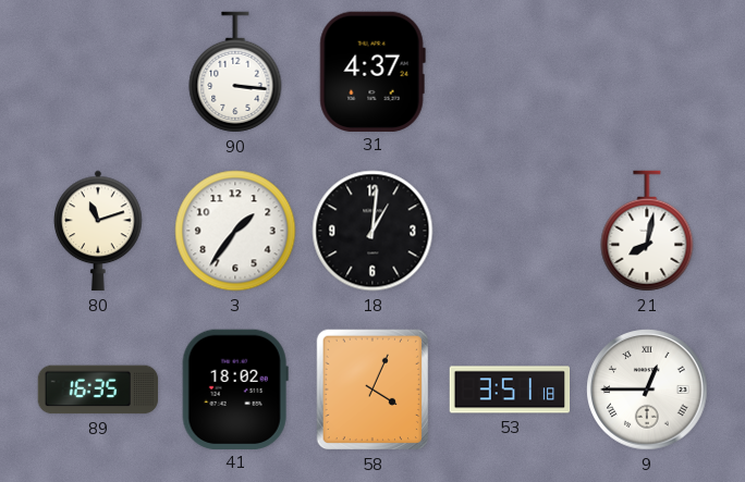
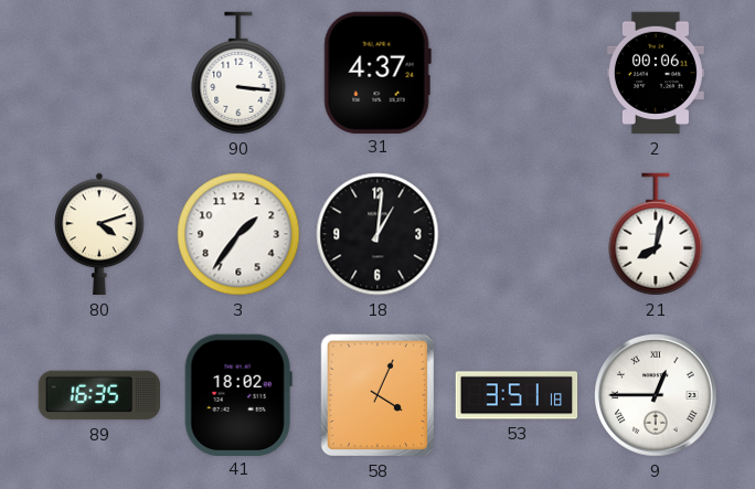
2: none -> 00:06 (656, 73)
80: 11:12 -> 4:12 (99, 234)
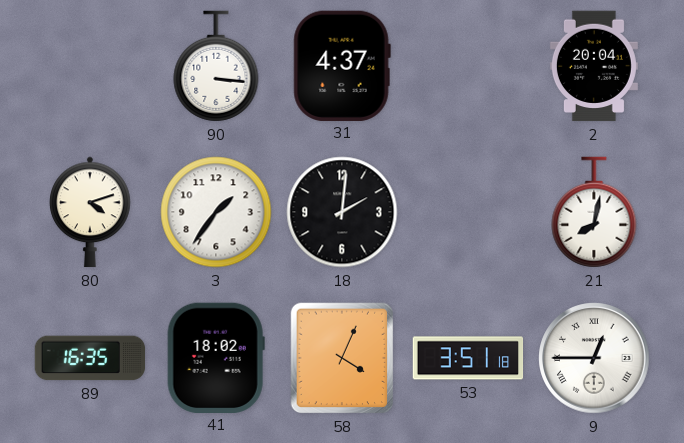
2: 00:06 -> 20:04 (594, 66)
18: 1:01 -> 2:01 (342, 212)
